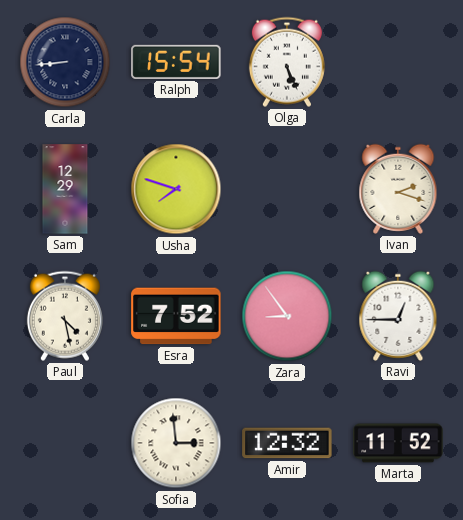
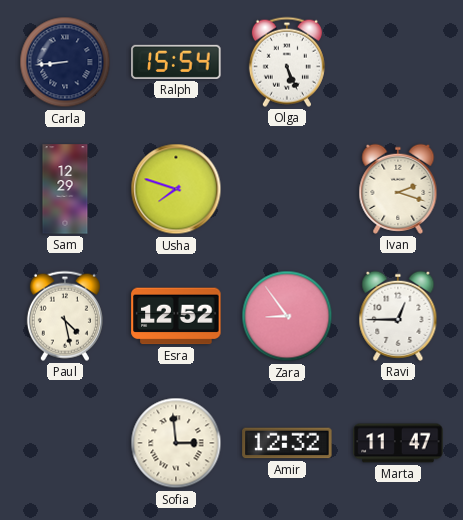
Esra: 7:52 -> 12:52 (176, 316)
Marta: 11:52 -> 11:47 (398, 443)
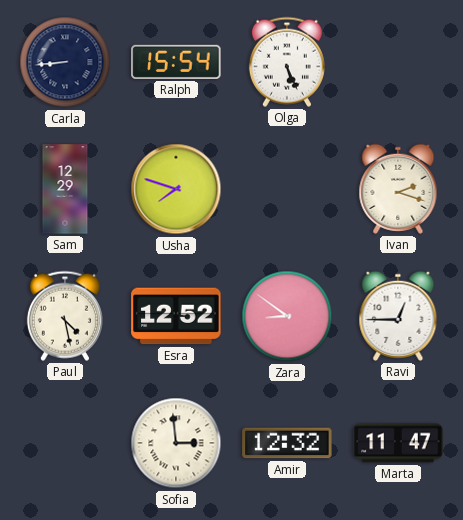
Zara: 8:54 -> 8:51 (287, 316)
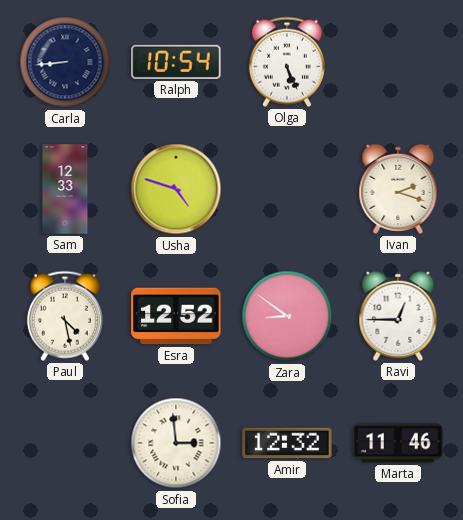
Ralph: 15:54 -> 10:54 (176, 62)
Sam: 12:29 -> 12:33 (65, 189)
Usha: 7:48 -> 4:48 (176, 189)
Marta: 11:47 -> 11:46 (398, 443)
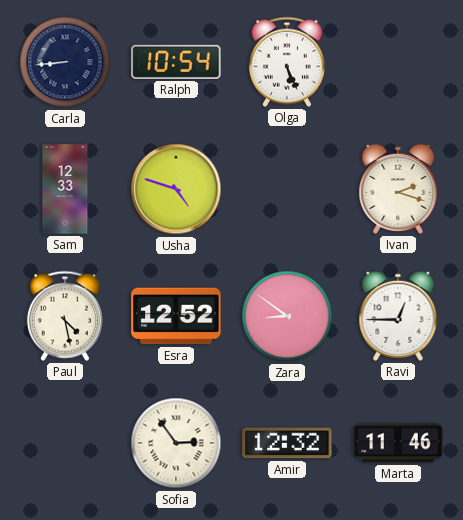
Sofia: 2:59 -> 2:54 (176, 443)
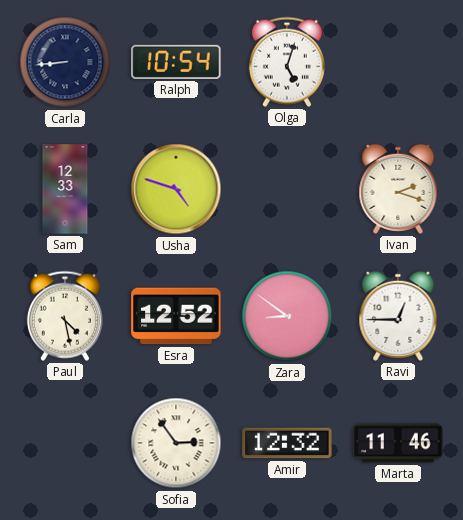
Olga: 5:26 -> 5:03 (287, 62)
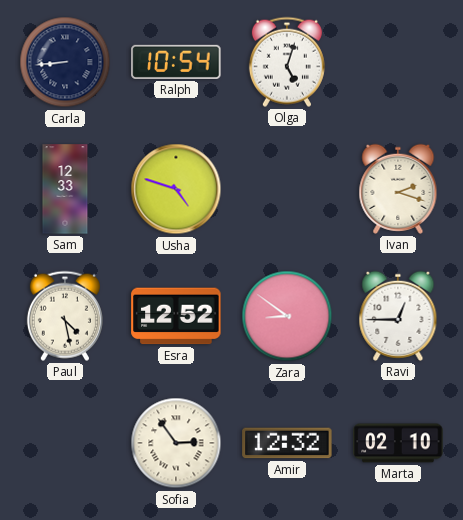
Marta: 11:46 -> 02:10 (398, 443)
